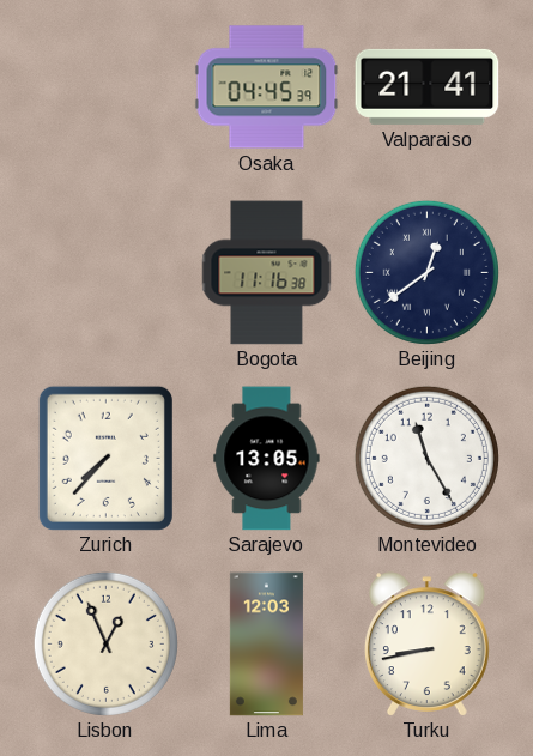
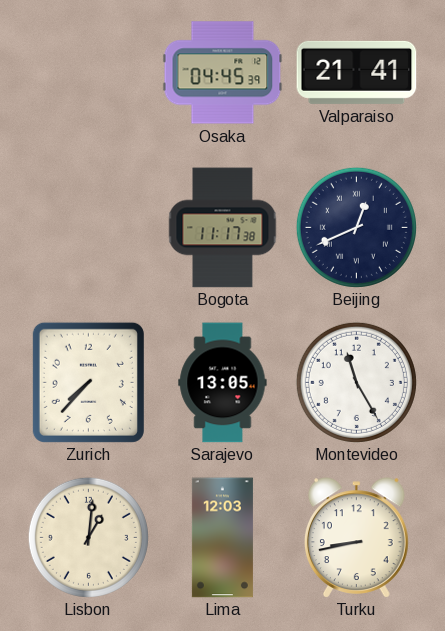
Bogota: 11:16 -> 11:17 (223, 228)
Beijing: 12:39 -> 12:41 (356, 227)
Lisbon: 12:56 -> 1:01 (88, 537)
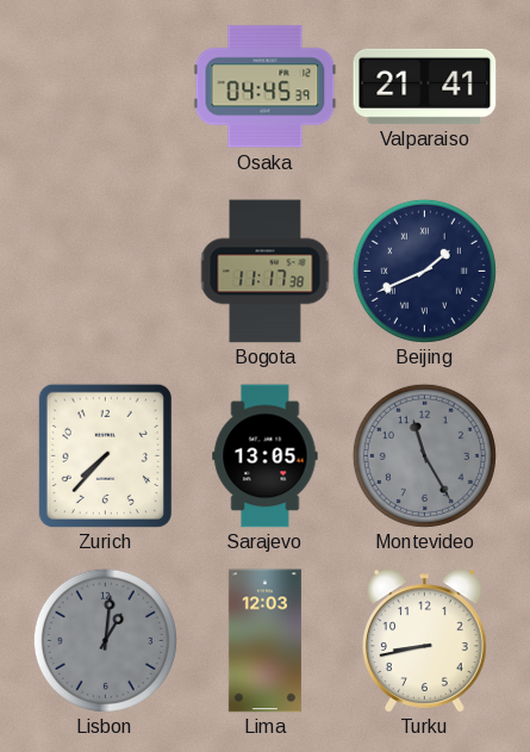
Beijing: 12:41 -> 1:41 (424, 271)
Montevideo dial: white -> grey (424, 455)
Lisbon dial: cream -> grey (105, 640)
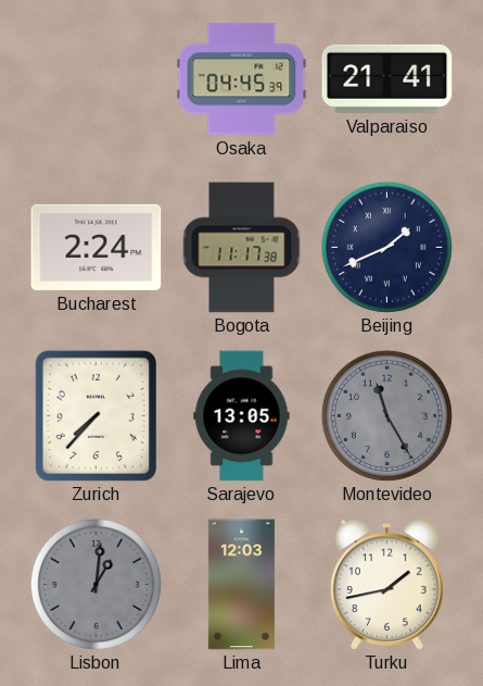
Bucharest: none -> 2:24 (97, 247)
Turku: 8:43 -> 1:43 (386, 585)
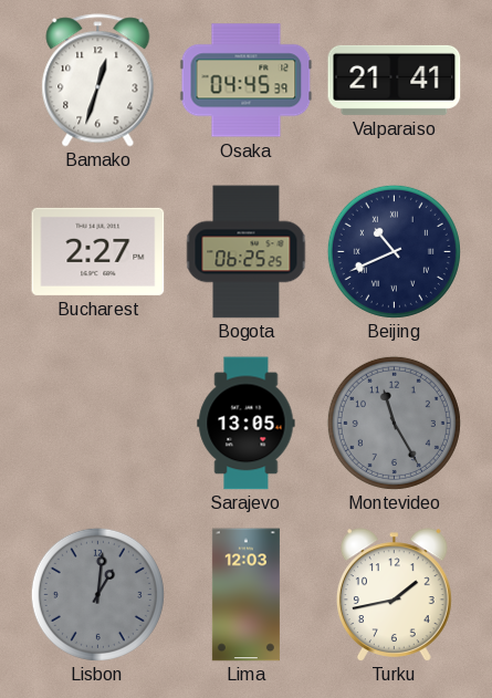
Bamako: none -> 12:33 (98, 81)
Bucharest: 2:24 -> 2:27 (98, 251)
Bogota: 11:17 -> 06:25 (247, 252)
Beijing: 1:41 -> 10:41 (394, 251)
Zurich: 7:37 -> none (96, 415)
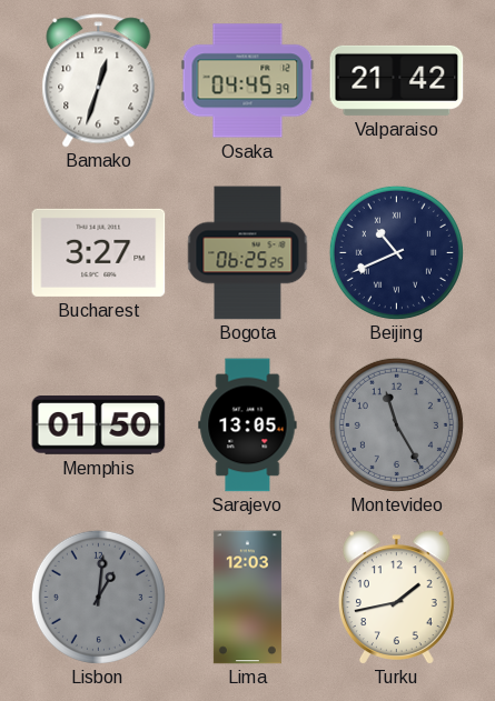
Valparaiso: 21:41 -> 21:42 (397, 80)
Bucharest: 2:27 -> 3:27 (99, 252)
Memphis: none -> 01:50 (99, 425)
